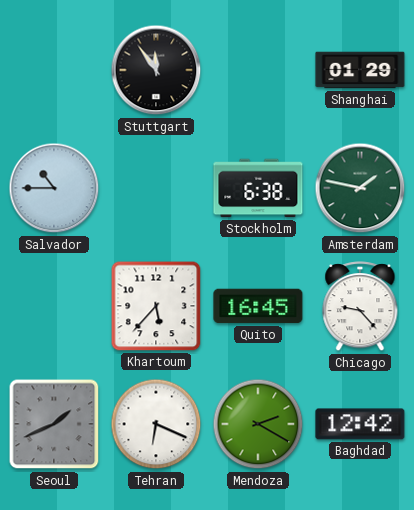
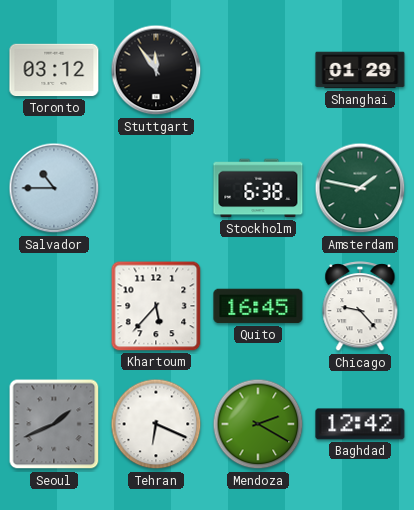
Toronto: none -> 03:12 (54, 70)
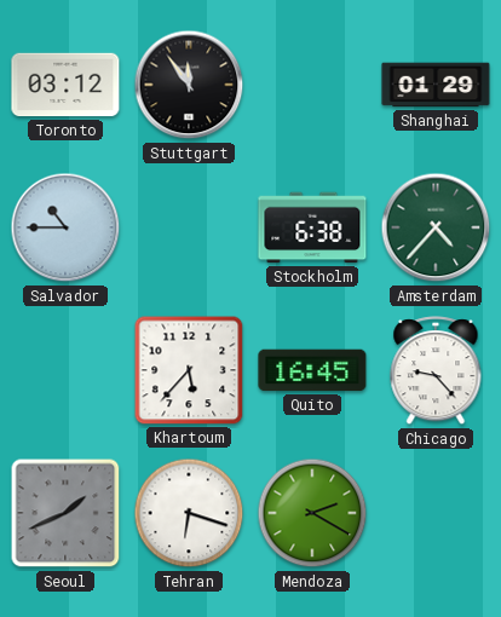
Amsterdam: 1:47 -> 4:37 (436, 227)
Tehran: 6:19 -> 6:18 (189, 513)
Baghdad: 12:42 -> none (360, 424)
